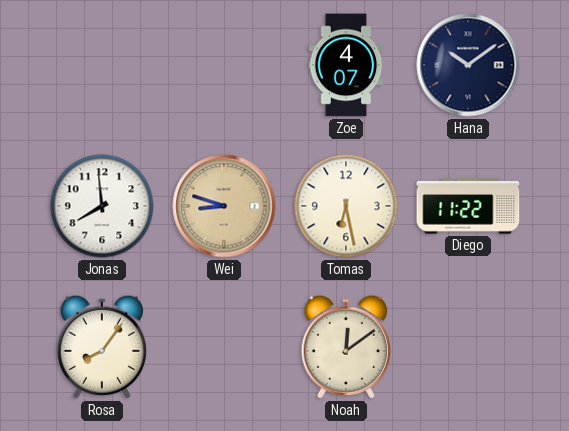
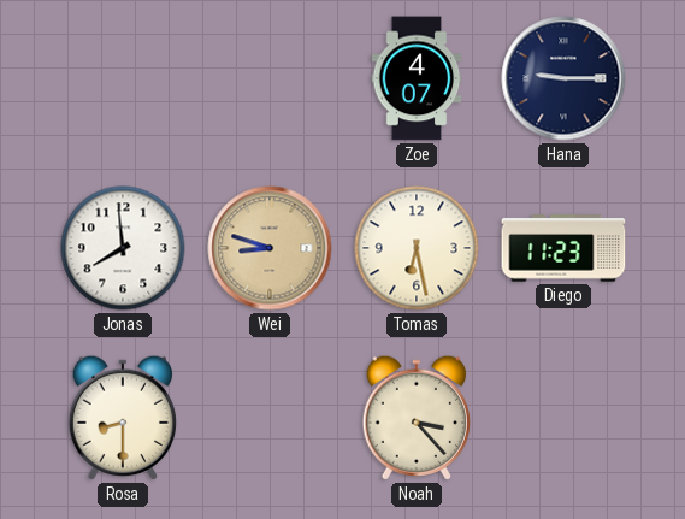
Hana: 10:09 -> 9:15 (563, 78)
Diego: 11:22 -> 11:23 (563, 248)
Rosa: 8:06 -> 8:30 (123, 418)
Noah: 12:09 -> 3:23 (417, 418)
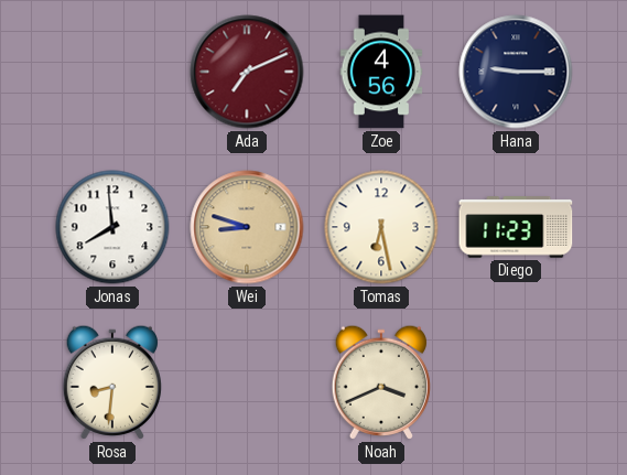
Ada: none -> 7:11 (247, 72)
Zoe: 4:07 -> 4:56 (381, 72)
Rosa: 8:30 -> 8:31 (112, 382)
Noah: 3:23 -> 3:41 (381, 382)
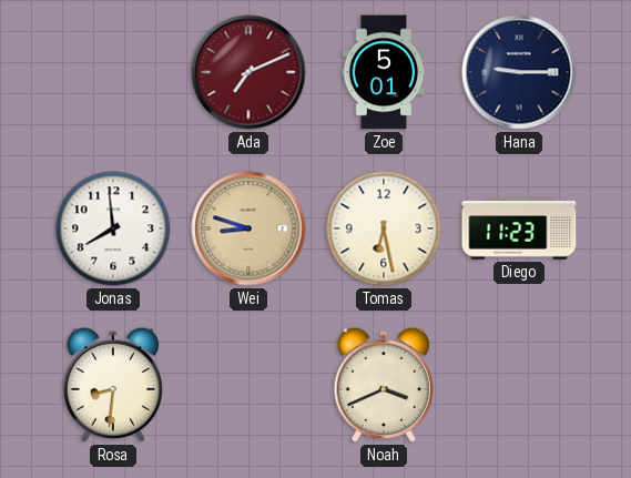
Zoe: 4:56 -> 5:01 (384, 72)
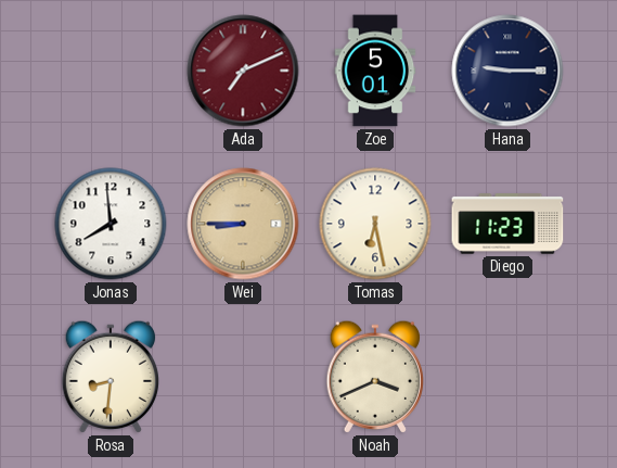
Wei: 8:48 -> 8:45 (243, 224)
